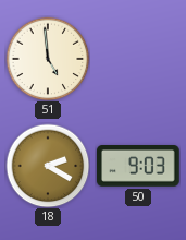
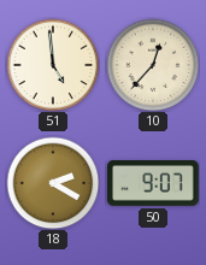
10: none -> 12:37 (153, 65)
50: 9:03 -> 9:07 (154, 184)
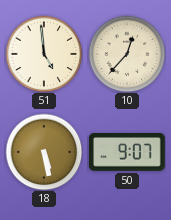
18: 2:20 -> 5:28 (44, 152)
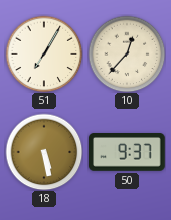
51: 4:59 -> 7:05 (44, 54)
50: 9:07 -> 9:37 (128, 153)
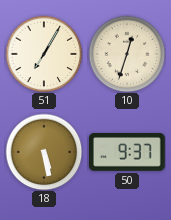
10: 12:37 -> 12:33 (127, 54)
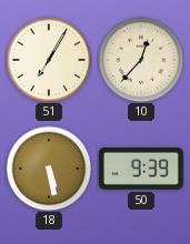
10: 12:33 -> 12:37 (141, 60)
50: 9:37 -> 9:39 (142, 170)
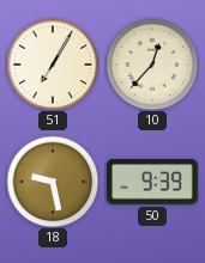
18: 5:28 -> 9:28 (53, 182)
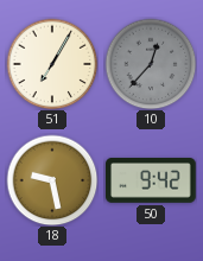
10 dial: cream -> grey (151, 64)
50: 9:39 -> 9:42 (152, 182)
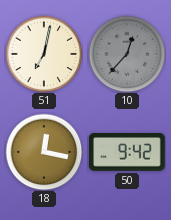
51: 7:05 -> 7:02 (44, 54)
18: 9:28 -> 12:17 (44, 152)
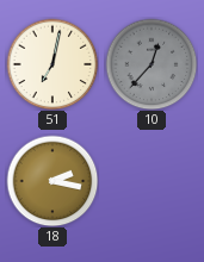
18: 12:17 -> 2:17 (52, 181)
50: 9:42 -> none (128, 153)
